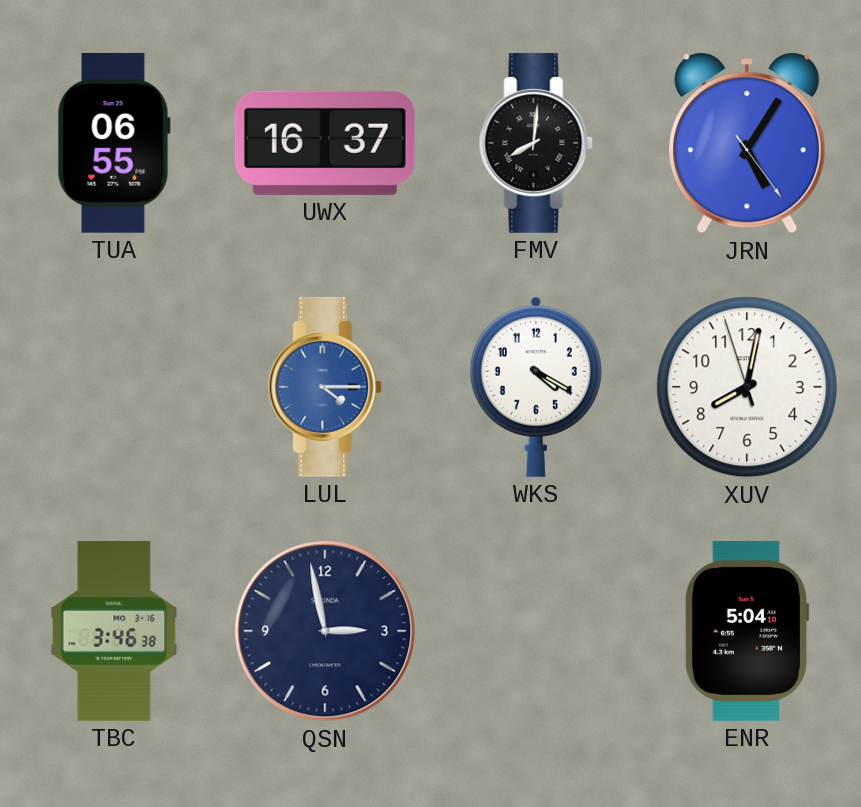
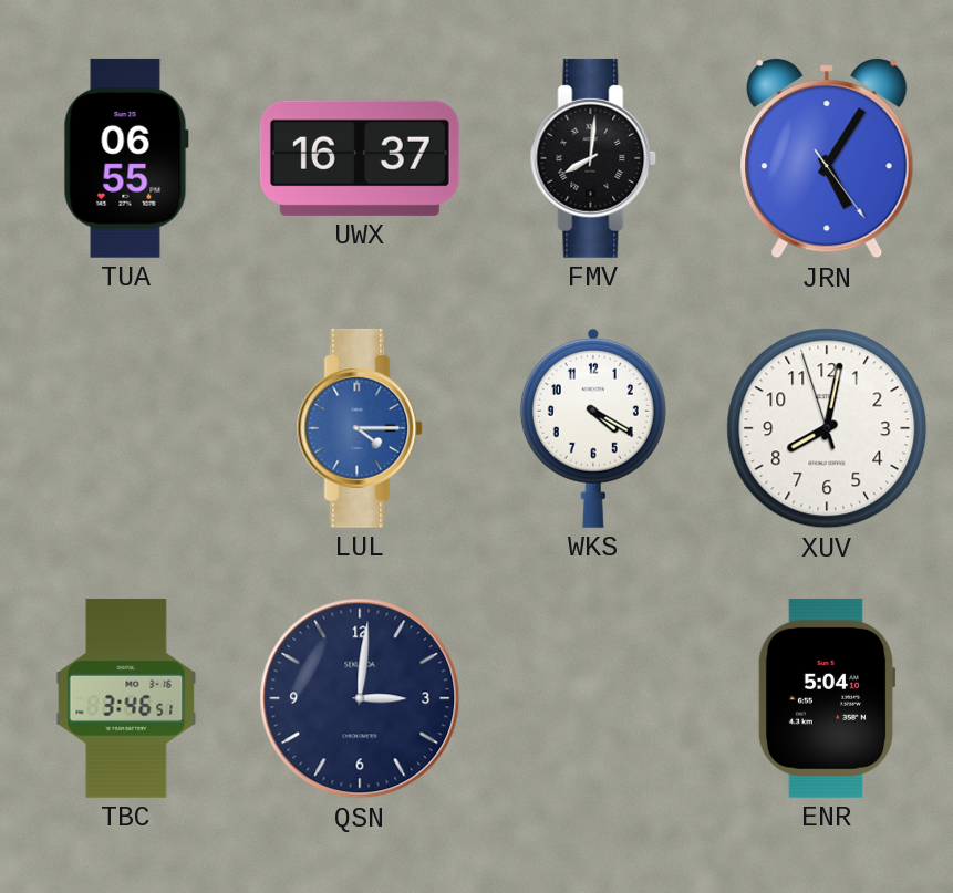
TBC: 3:46:38 -> 3:46:51 (126, 698)
QSN: 2:58 -> 3:01 (360, 698)
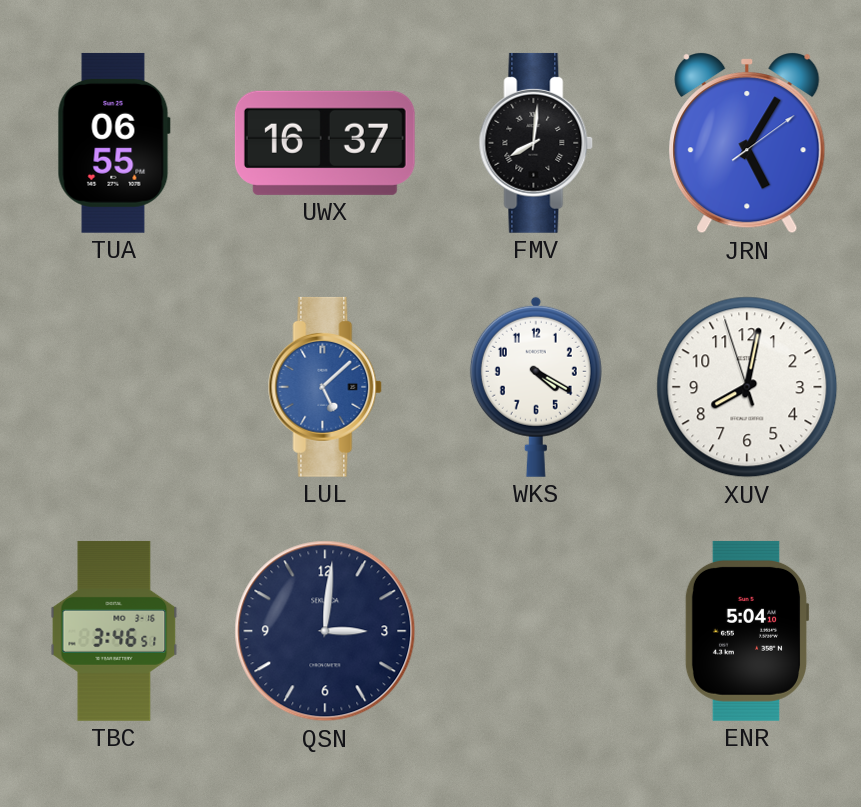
JRN: 5:05:24 -> 5:05:09 (747, 144)
LUL: 4:15 -> 5:08 (325, 387)
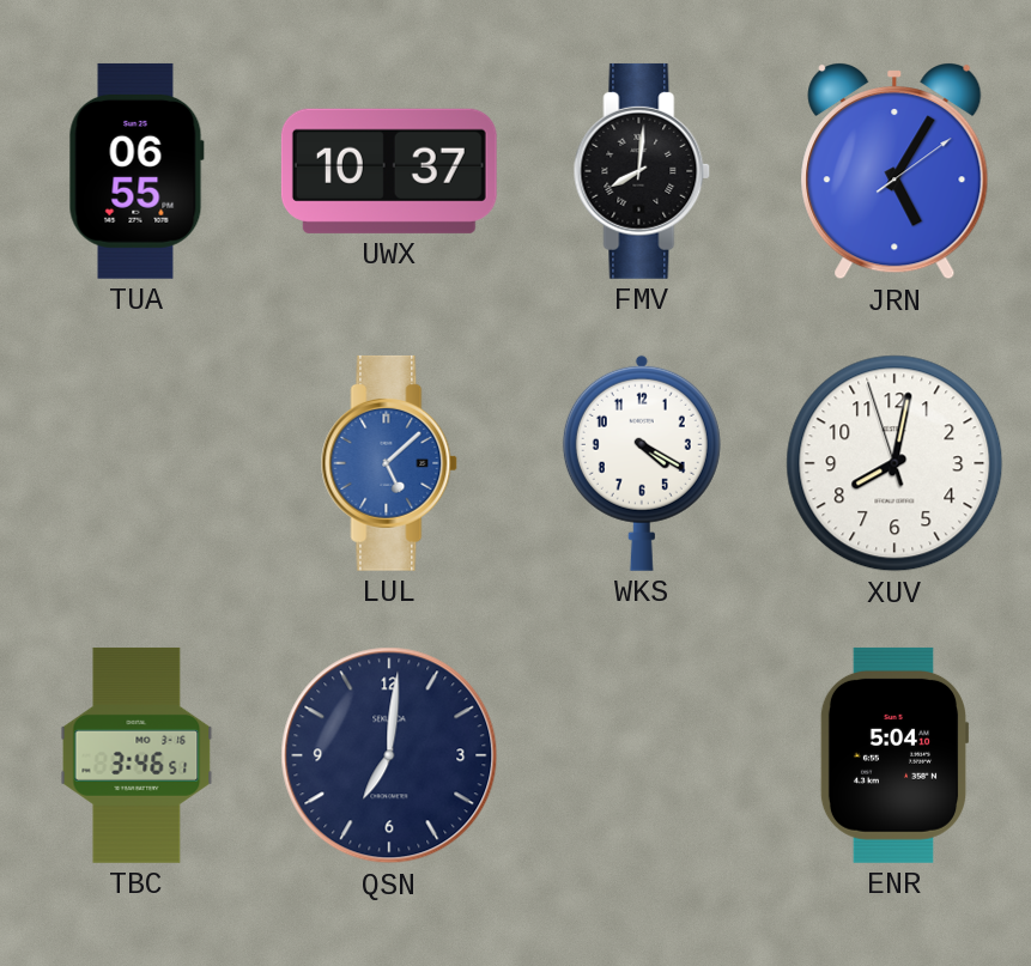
UWX: 16:37 -> 10:37 (389, 171)
QSN: 3:01 -> 7:01 (389, 755)
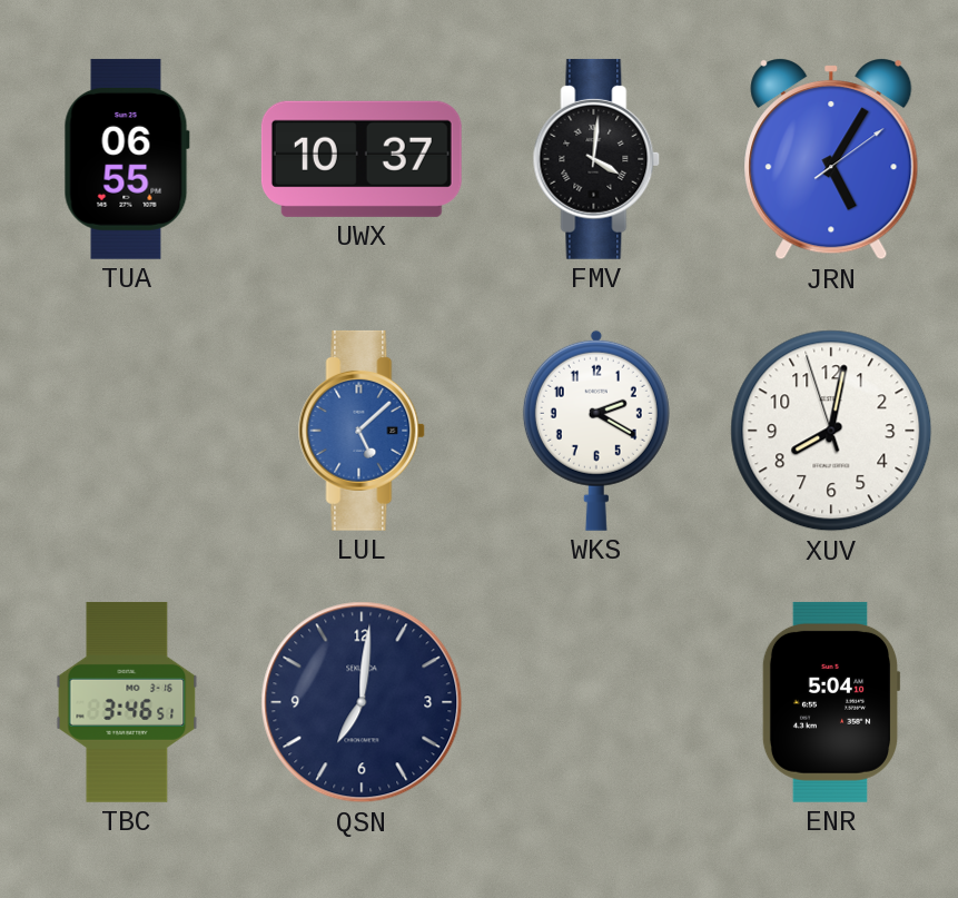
FMV: 8:01 -> 4:01 (596, 159)
WKS: 4:20 -> 2:20 (596, 431)
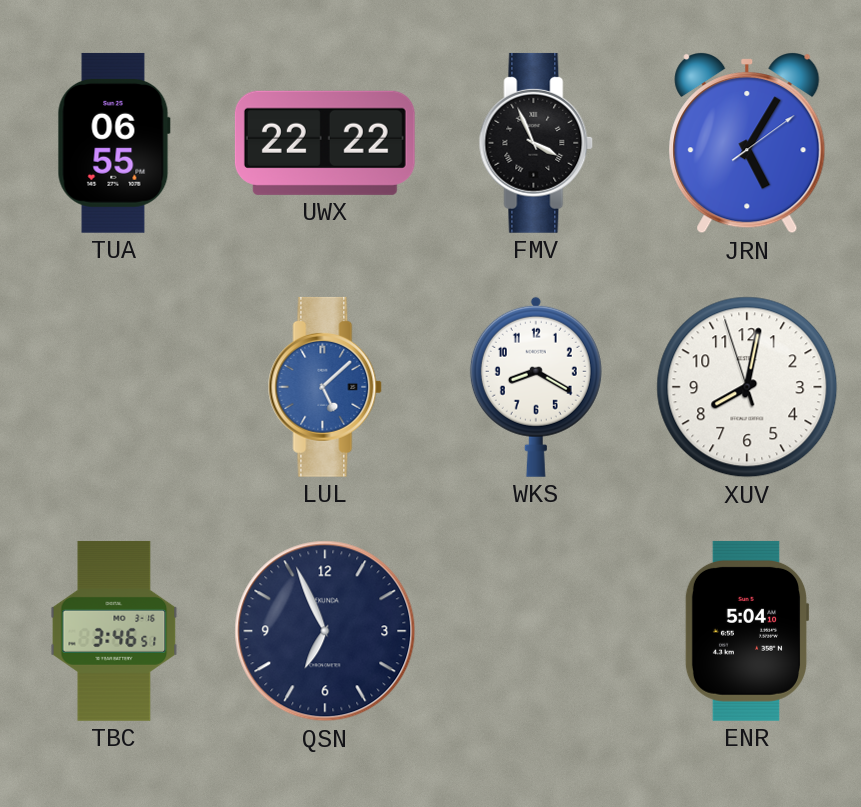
UWX: 10:37 -> 22:22 (325, 143)
FMV: 4:01 -> 3:56 (536, 143)
WKS: 2:20 -> 8:20 (536, 387)
QSN: 7:01 -> 6:56 (325, 631)
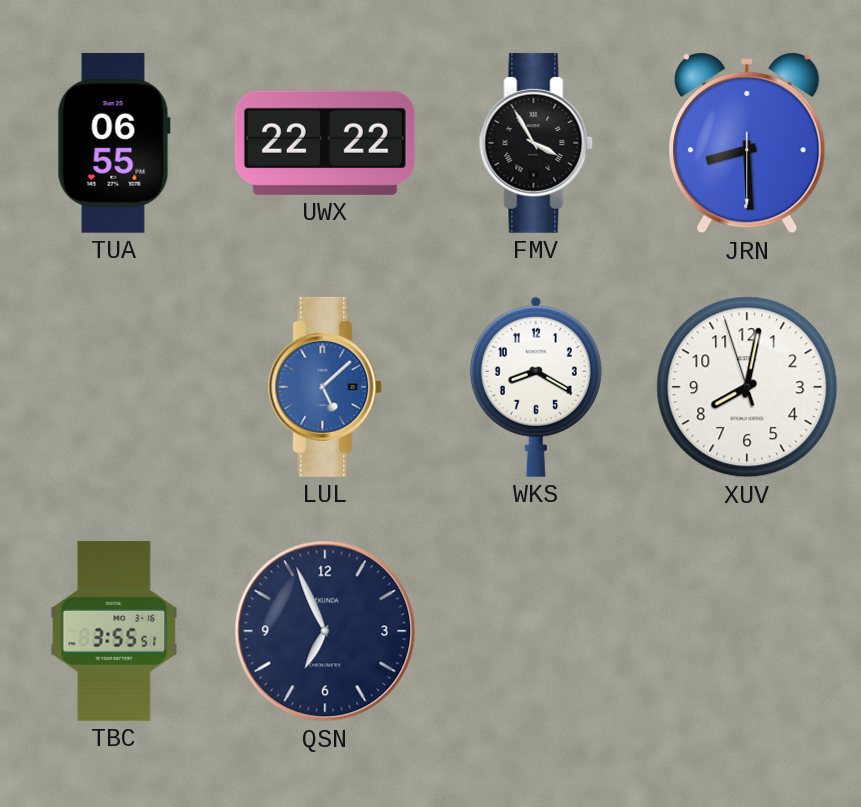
FMV: 3:56 -> 3:55 (536, 143)
JRN: 5:05 -> 8:29 (747, 144)
TBC: 3:46 -> 3:55 (114, 631)
ENR: 5:04 -> none (747, 631)
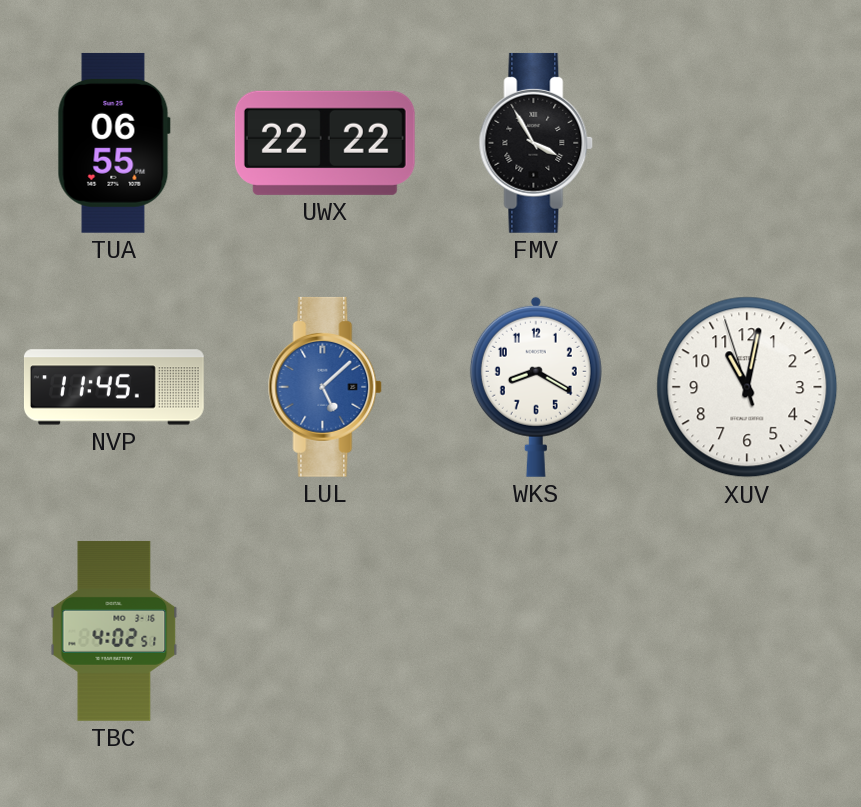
JRN: 8:29 -> none (747, 144)
NVP: none -> 11:45 (114, 387)
XUV: 8:01 -> 11:01 (747, 387)
TBC: 3:55 -> 4:02 (114, 631)
QSN: 6:56 -> none (325, 631)
